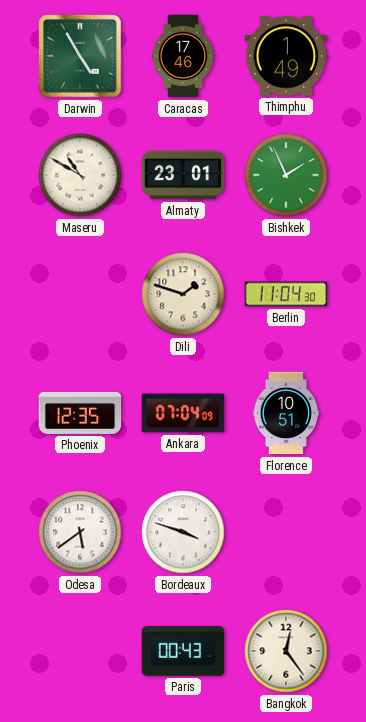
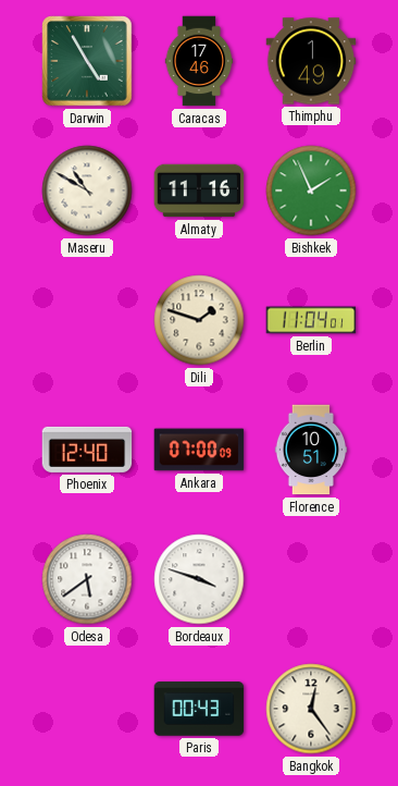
Almaty: 23:01 -> 11:16 (199, 191)
Berlin: 11:04:30 -> 11:04:01 (311, 320)
Phoenix: 12:35 -> 12:40 (87, 450)
Ankara: 07:04 -> 07:00 (199, 450)
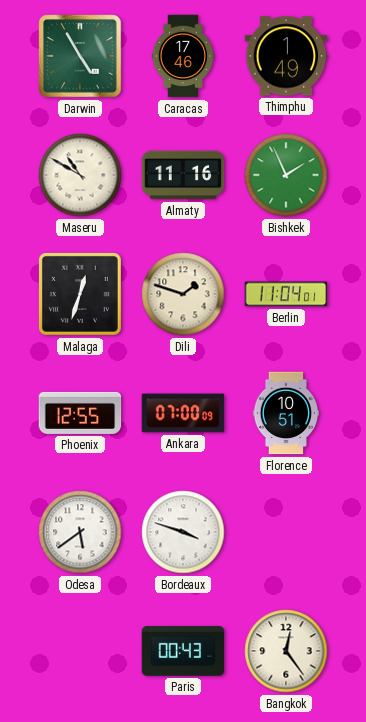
Malaga: none -> 12:33 (80, 294)
Phoenix: 12:40 -> 12:55 (80, 413)
